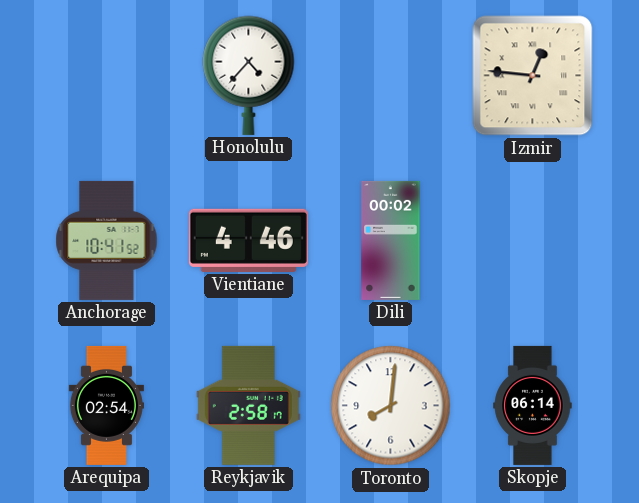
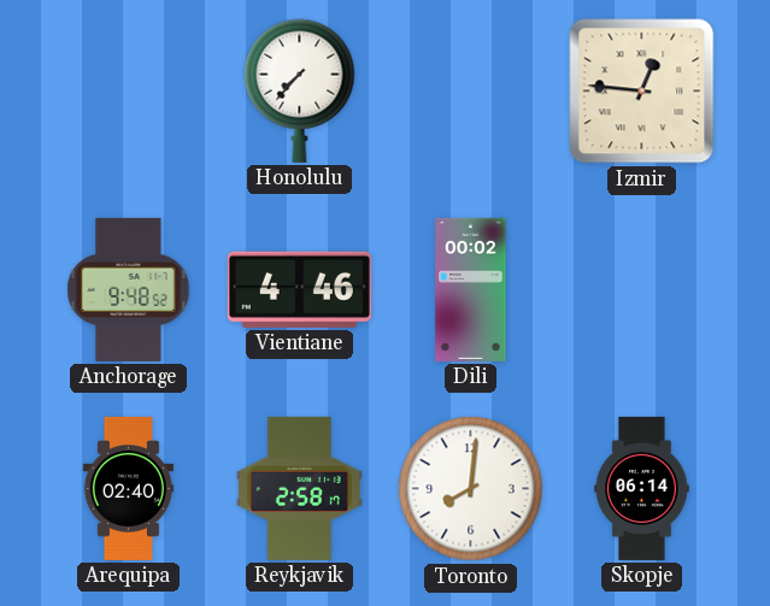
Honolulu: 4:37 -> 7:37 (300, 90)
Anchorage: 10:41 -> 9:48 (129, 289)
Arequipa: 02:54 -> 02:40 (128, 488)
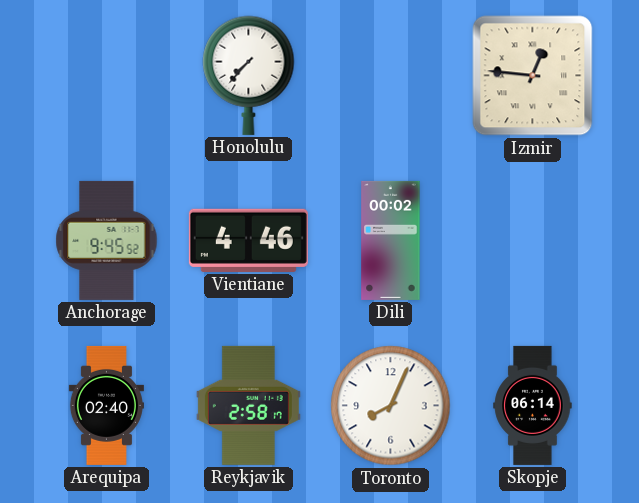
Anchorage: 9:48 -> 9:45 (107, 240)
Toronto: 8:01 -> 8:04 (391, 406)
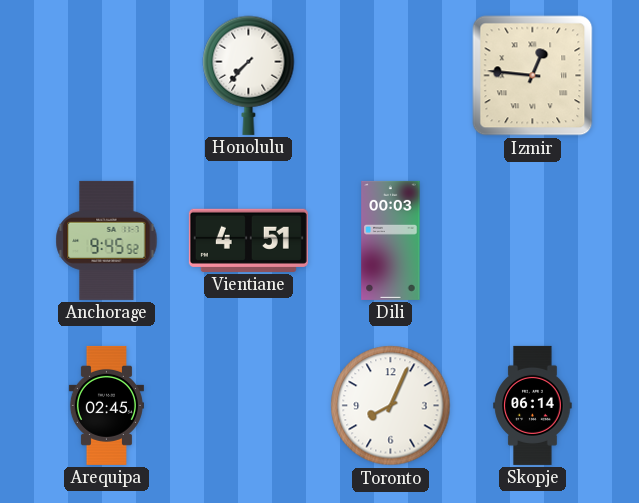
Vientiane: 4:46 -> 4:51 (248, 240)
Dili: 00:02 -> 00:03 (391, 240)
Arequipa: 02:40 -> 02:45 (106, 405)
Reykjavik: 2:58 -> none (248, 405)
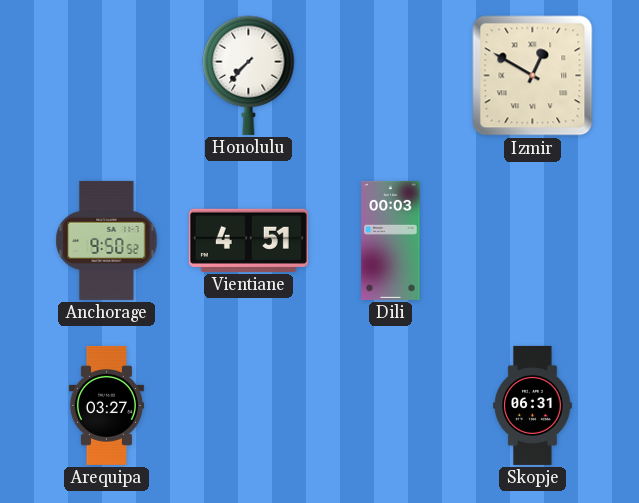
Izmir: 12:46 -> 12:50 (533, 76)
Anchorage: 9:45 -> 9:50 (107, 240)
Arequipa: 02:45 -> 03:27 (106, 405)
Toronto: 8:04 -> none (391, 406)
Skopje: 06:14 -> 06:31 (533, 405)
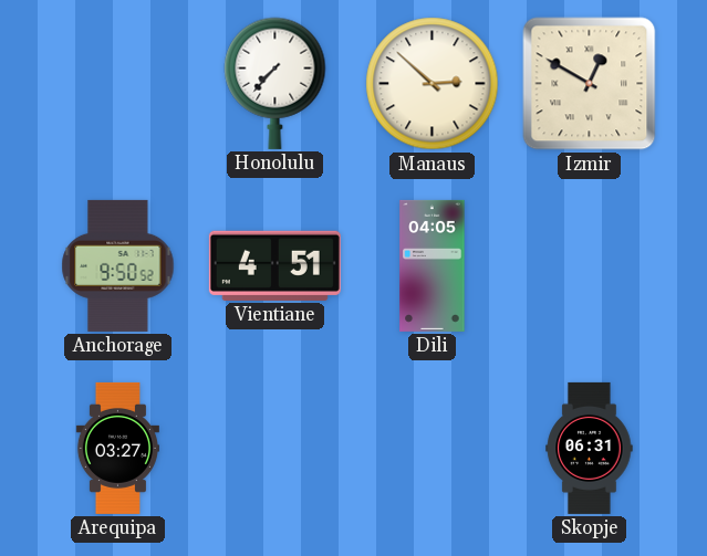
Manaus: none -> 2:52 (433, 84)
Dili: 00:03 -> 04:05 (433, 265)
